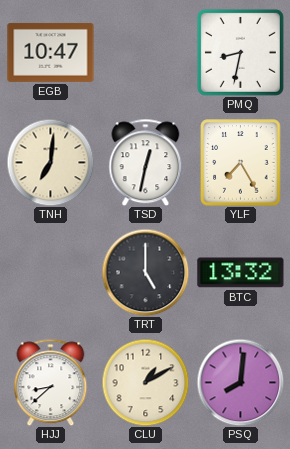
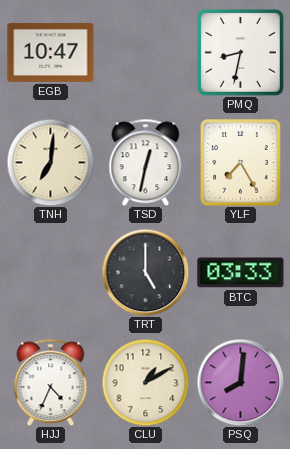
BTC: 13:32 -> 03:33 (241, 273)
HJJ: 8:38 -> 4:34 (51, 382)
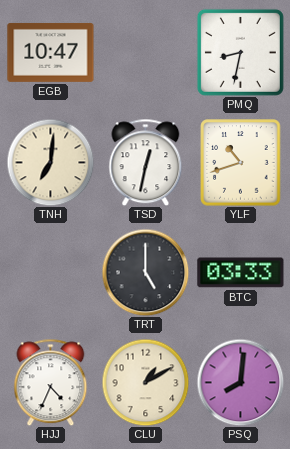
YLF: 7:25 -> 10:42 (241, 163)
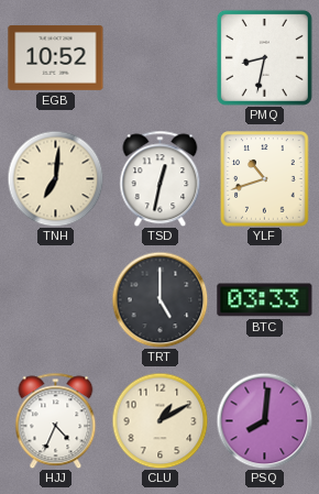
EGB: 10:47 -> 10:52 (56, 57)
